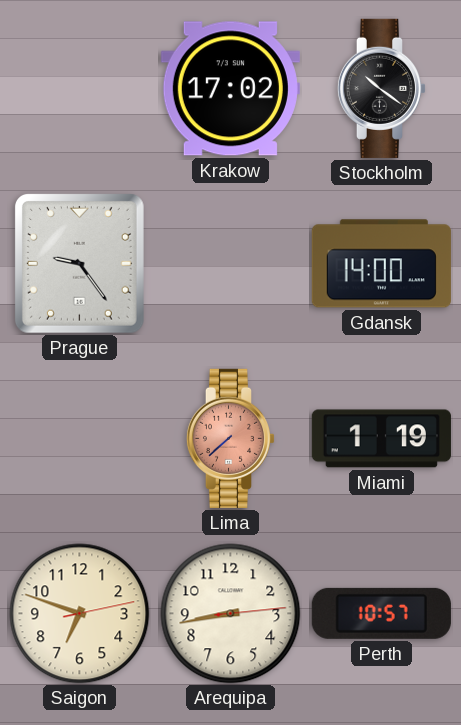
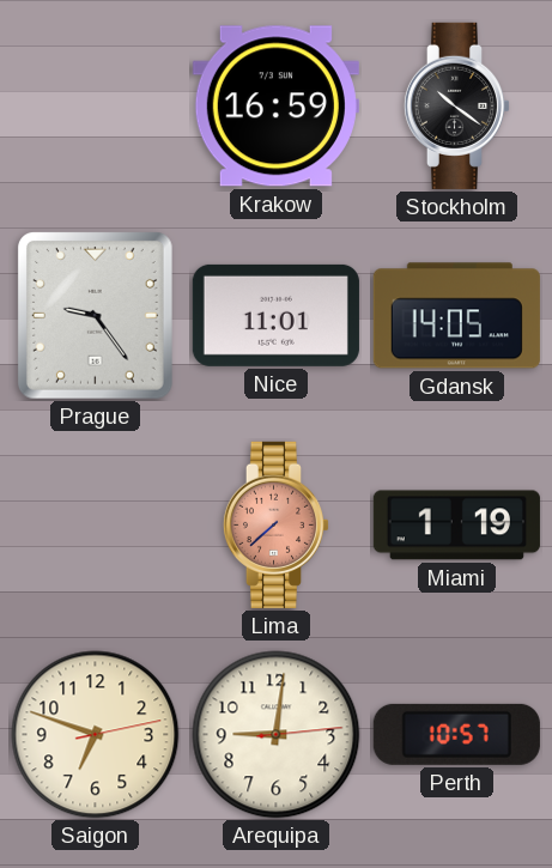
Krakow: 17:02 -> 16:59 (275, 107)
Nice: none -> 11:01 (275, 315)
Gdansk: 14:00 -> 14:05 (456, 316)
Arequipa: 8:43 -> 9:01 (277, 735)
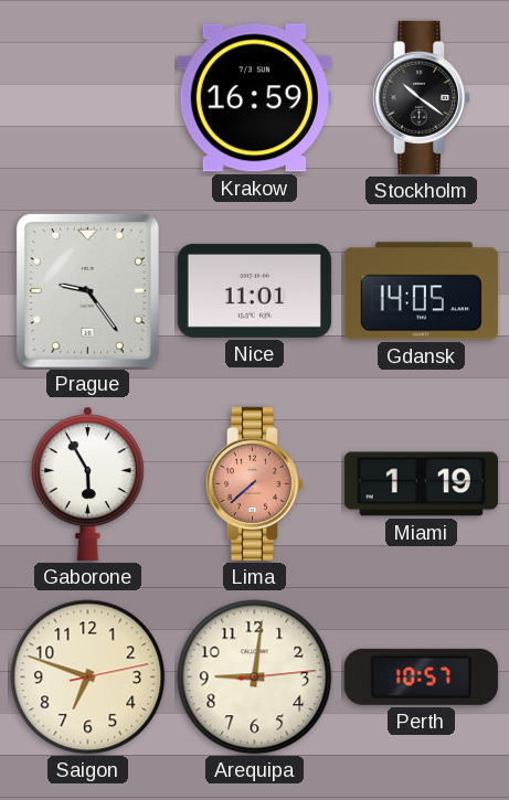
Gaborone: none -> 5:55 (87, 483)
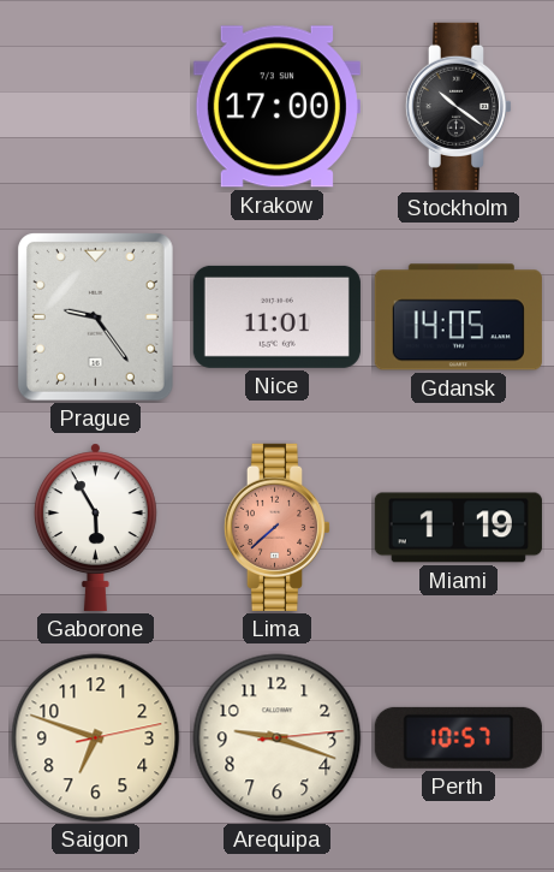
Krakow: 16:59 -> 17:00 (276, 107)
Arequipa: 9:01 -> 9:18 (278, 738)
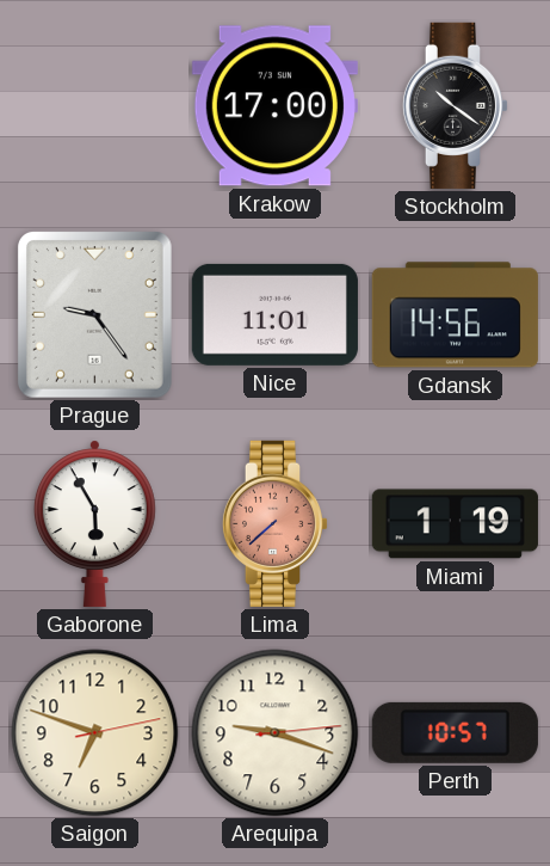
Gdansk: 14:05 -> 14:56 (455, 315)
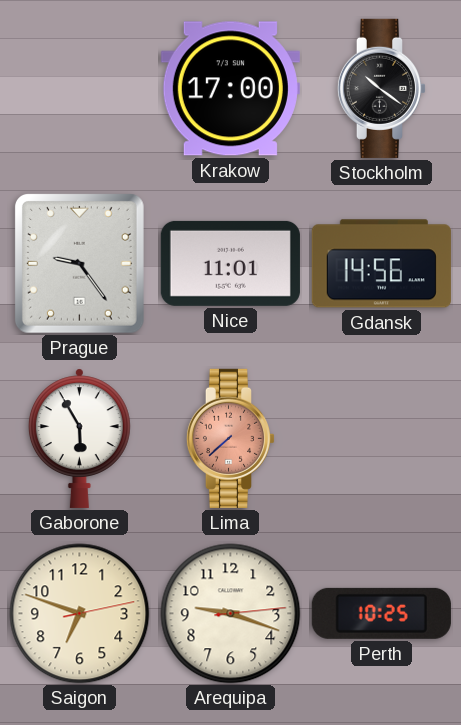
Miami: 1:19 -> none (455, 524)
Perth: 10:57 -> 10:25 (381, 613)
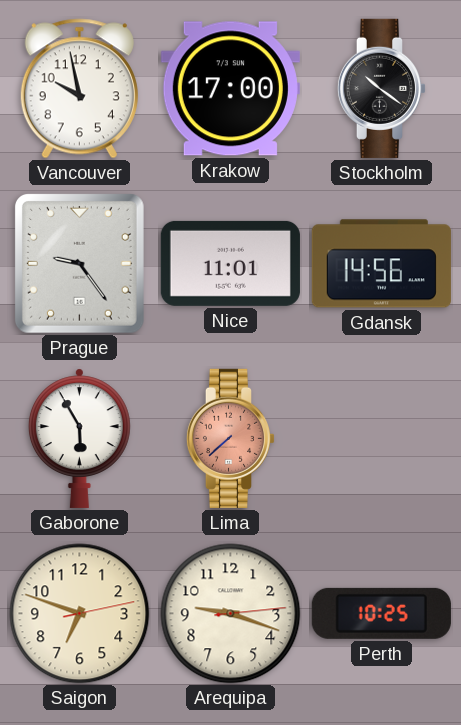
Vancouver: none -> 9:58 (79, 89)
